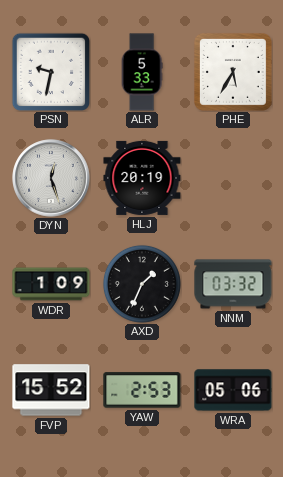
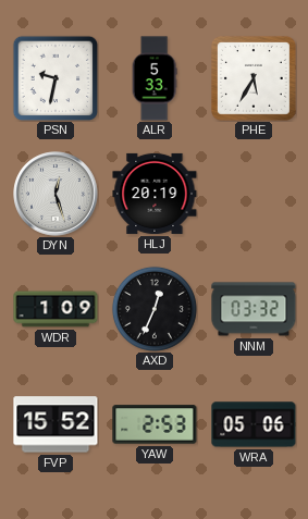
AXD: 1:34 -> 12:34 (155, 309)
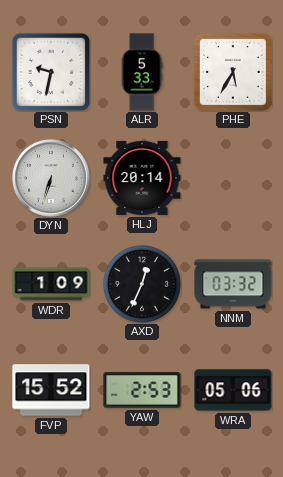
DYN: 12:27 -> 6:33 (51, 178)
HLJ: 20:19 -> 20:14 (142, 178)
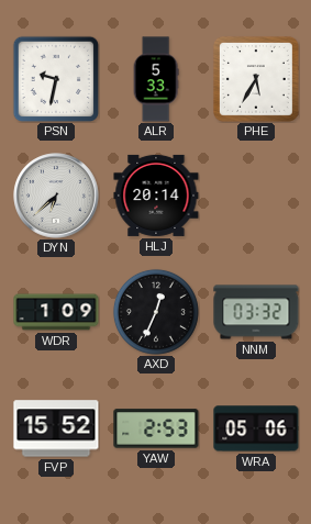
DYN: 6:33 -> 6:38 (56, 196)
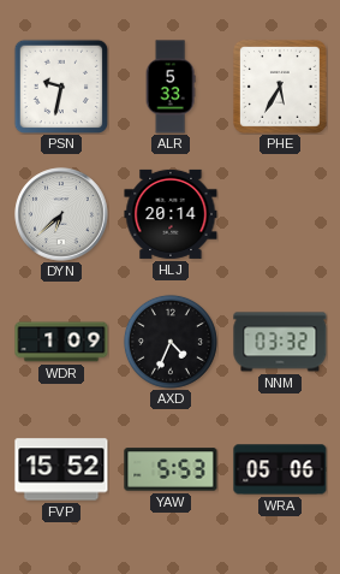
AXD: 12:34 -> 4:34 (171, 342)
YAW: 2:53 -> 5:53 (171, 469)
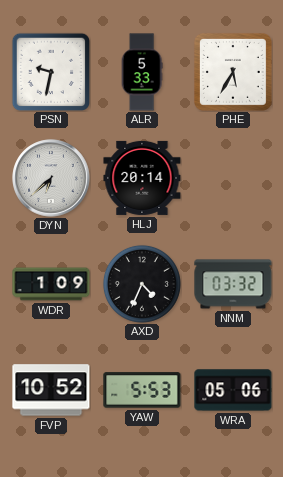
FVP: 15:52 -> 10:52 (51, 390)
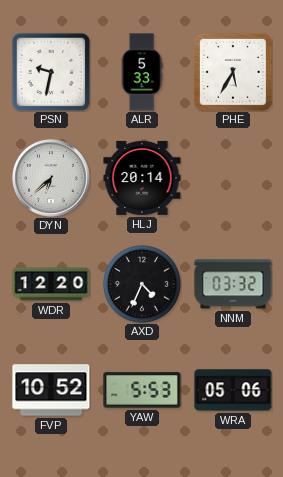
WDR: 1:09 -> 12:20 (51, 284)
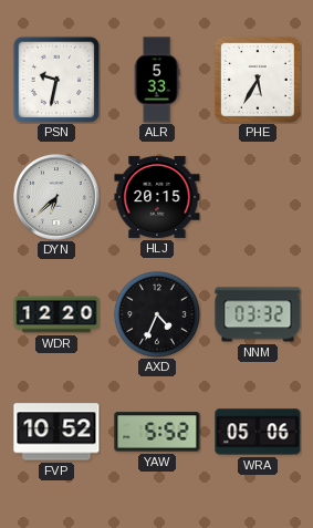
HLJ: 20:14 -> 20:15 (157, 197)
YAW: 5:53 -> 5:52 (157, 432)
